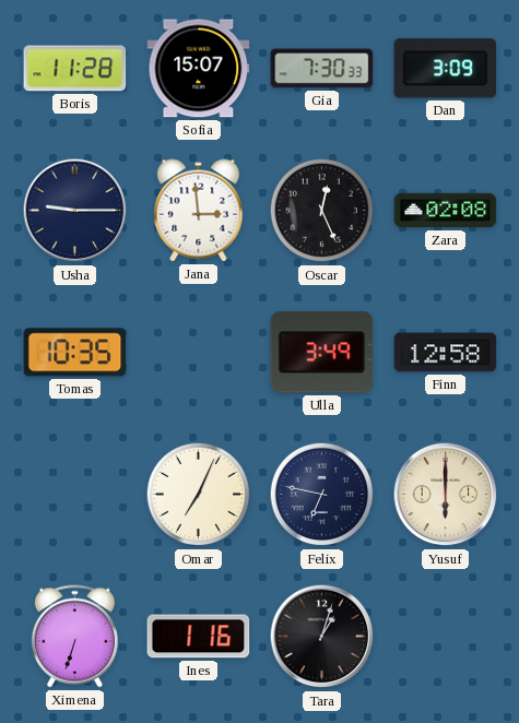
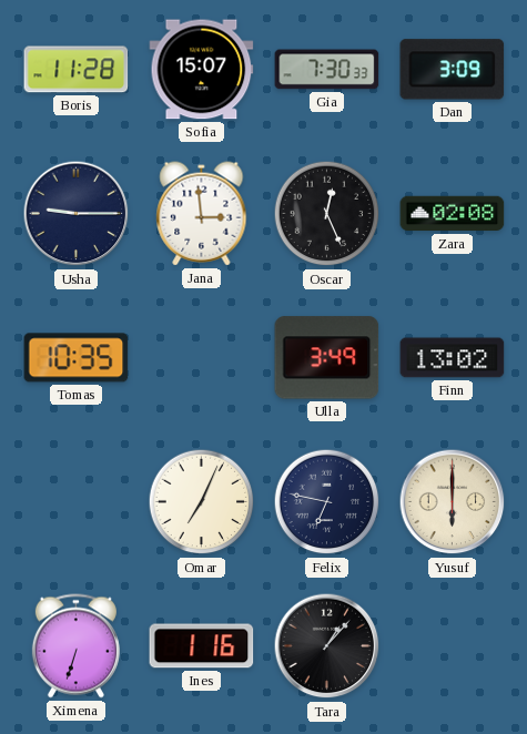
Finn: 12:58 -> 13:02 (453, 358)
Tara: 1:03 -> 1:07 (327, 646)
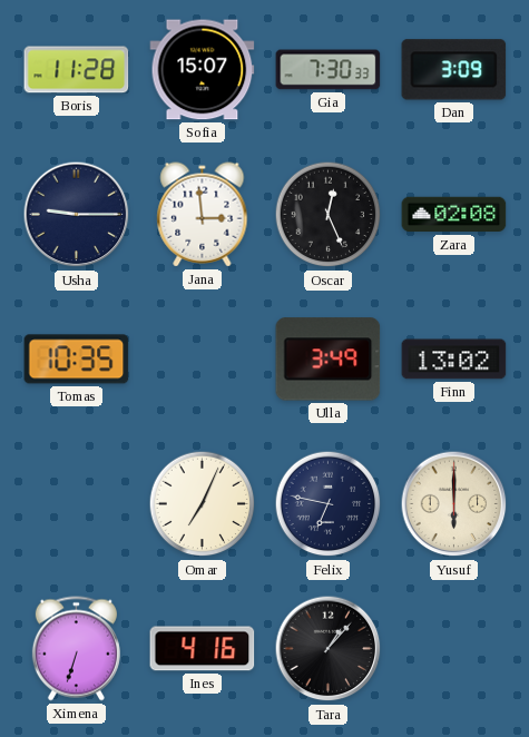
Ines: 1:16 -> 4:16 (203, 649)
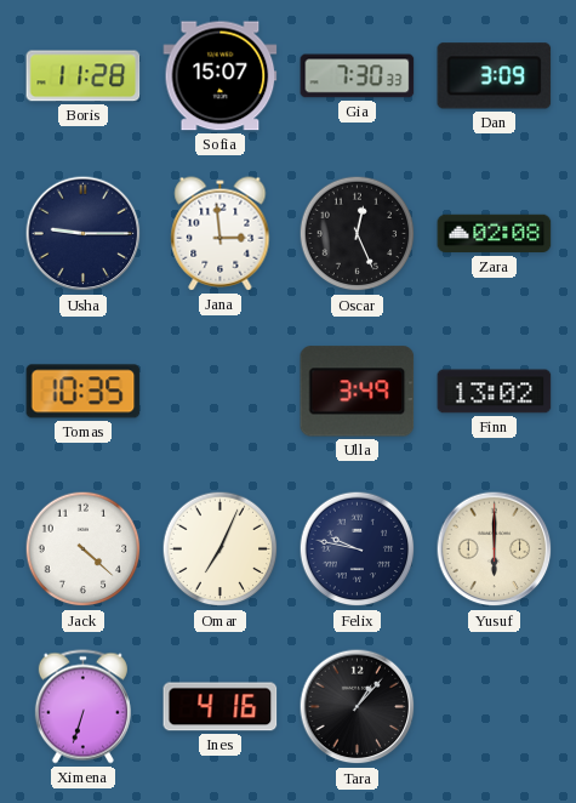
Jack: none -> 4:22 (84, 549)
Felix: 6:47 -> 9:47 (358, 549)
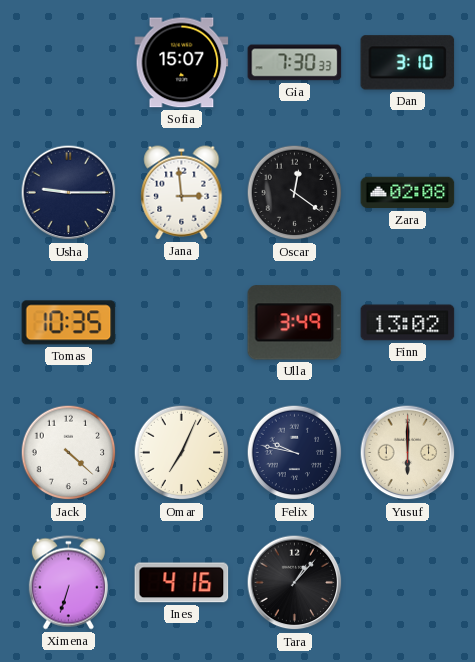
Boris: 11:28 -> none (84, 76)
Dan: 3:09 -> 3:10 (408, 63)
Oscar: 12:26 -> 12:21 (295, 193)
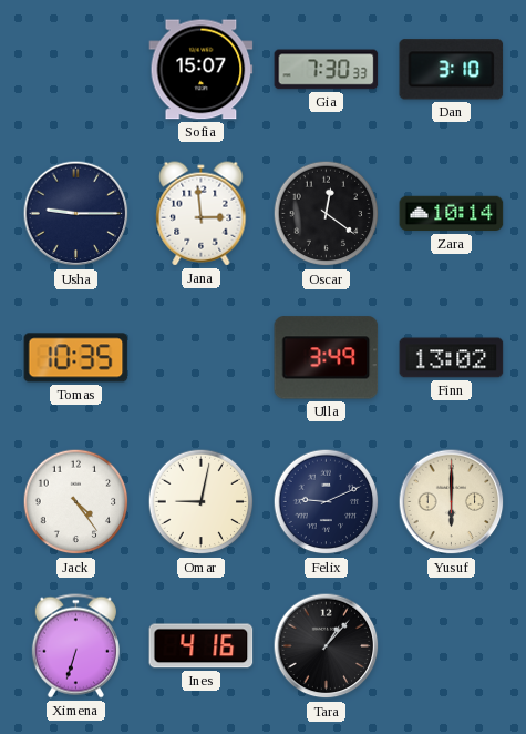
Zara: 02:08 -> 10:14 (452, 214)
Jack: 4:22 -> 4:24 (76, 502)
Omar: 7:04 -> 9:02 (202, 502)
Felix: 9:47 -> 9:11 (327, 502)
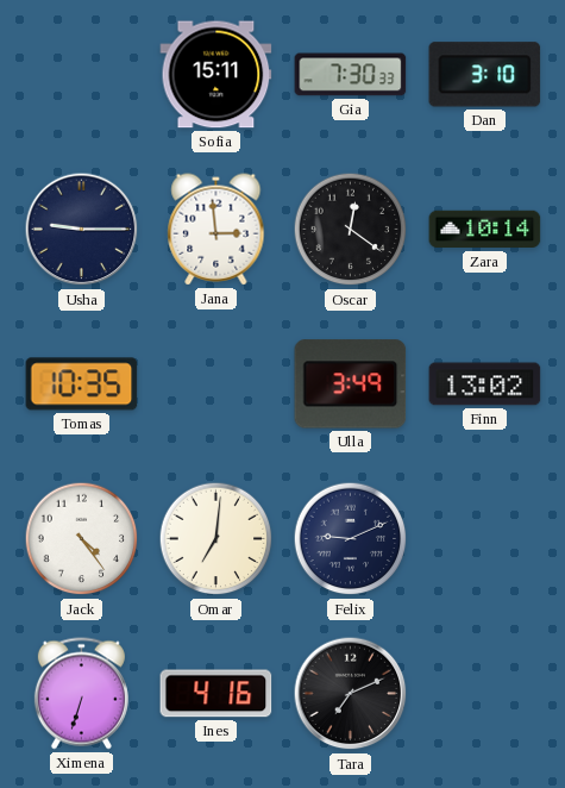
Sofia: 15:07 -> 15:11 (216, 75)
Omar: 9:02 -> 7:01 (216, 539)
Yusuf: 6:00 -> none (452, 502)
Tara: 1:07 -> 7:11 (351, 694)
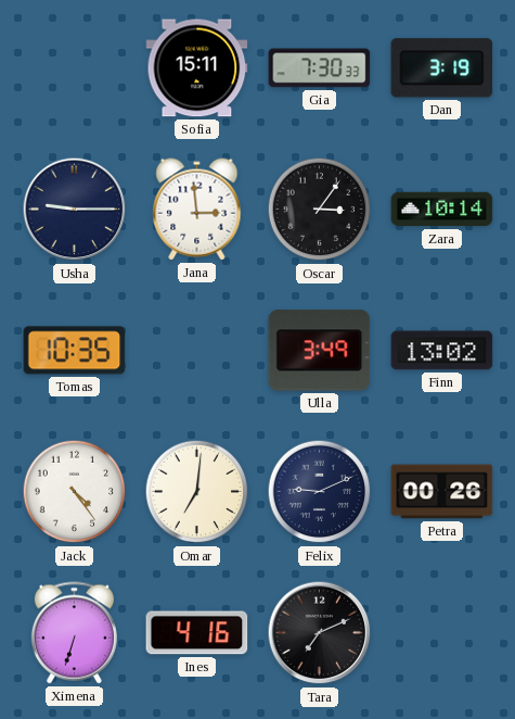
Dan: 3:10 -> 3:19 (442, 68)
Oscar: 12:21 -> 3:06 (320, 210)
Petra: none -> 00:26 (442, 492)
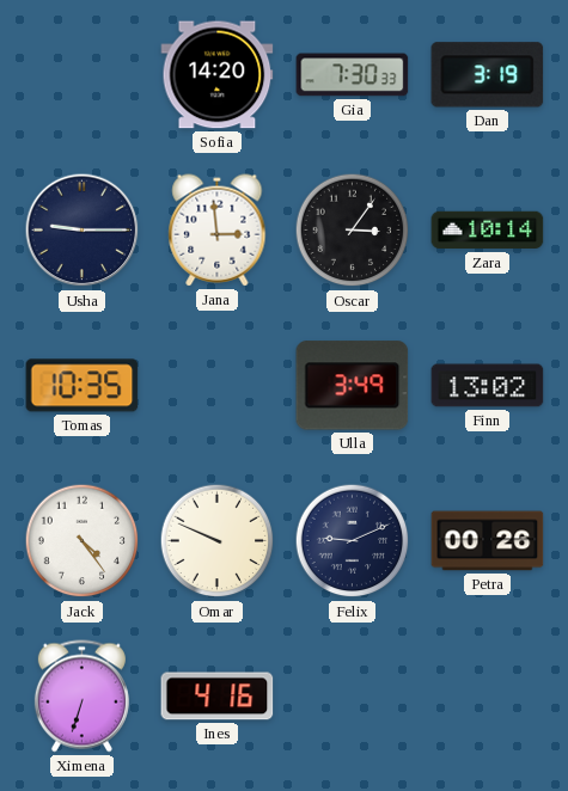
Sofia: 15:11 -> 14:20 (218, 75)
Omar: 7:01 -> 9:49 (218, 541)
Tara: 7:11 -> none (320, 633)
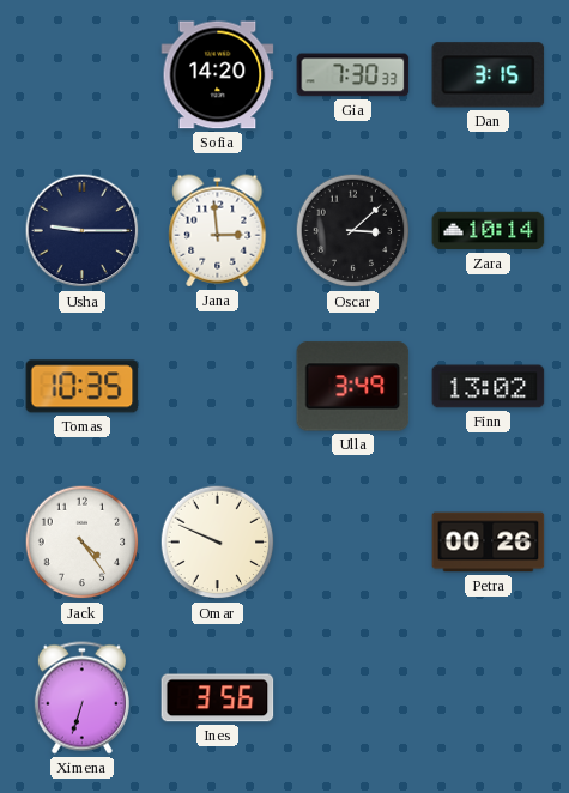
Dan: 3:19 -> 3:15 (489, 75)
Oscar: 3:06 -> 3:08 (353, 231)
Felix: 9:11 -> none (353, 541)
Ines: 4:16 -> 3:56 (218, 698)
